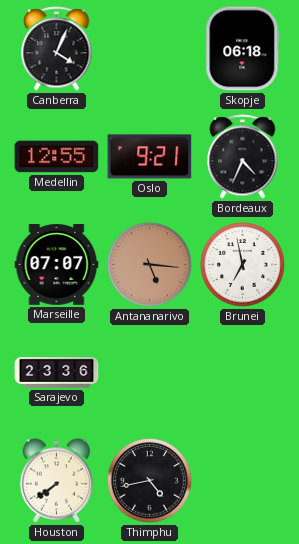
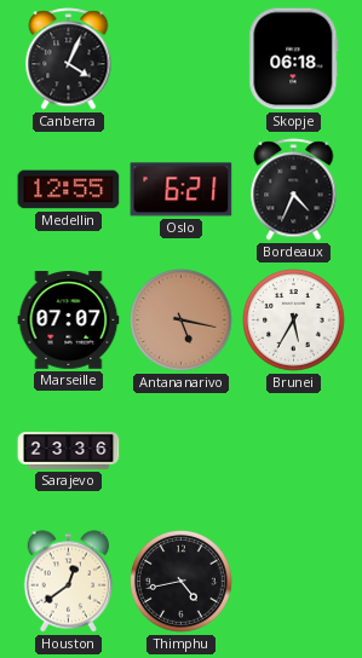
Oslo: 9:21 -> 6:21 (182, 190)
Antananarivo: 5:16 -> 5:17 (182, 321)
Brunei: 6:58 -> 5:35 (294, 321)
Houston: 7:39 -> 12:39 (69, 582)
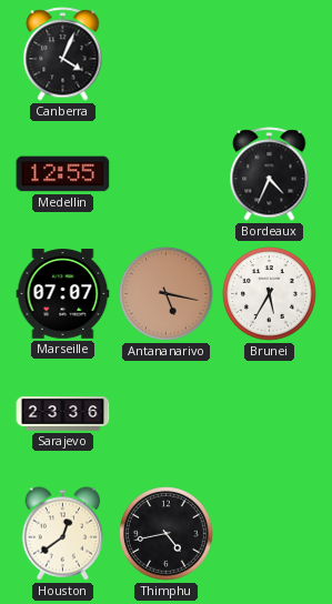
Skopje: 06:18 -> none (294, 59)
Oslo: 6:21 -> none (182, 190)
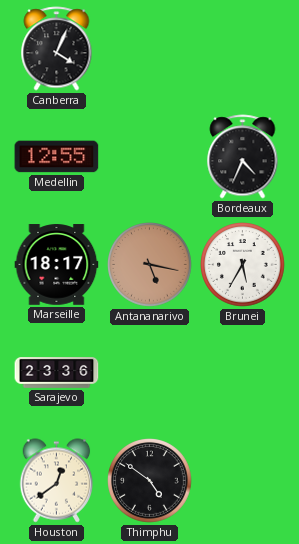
Marseille: 07:07 -> 18:17 (57, 265)
Thimphu: 4:43 -> 4:51 (150, 481)
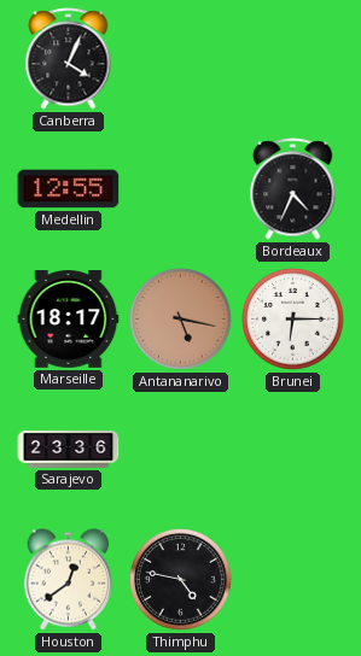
Brunei: 5:35 -> 6:15 (293, 320)
Thimphu: 4:51 -> 4:47 (181, 580)
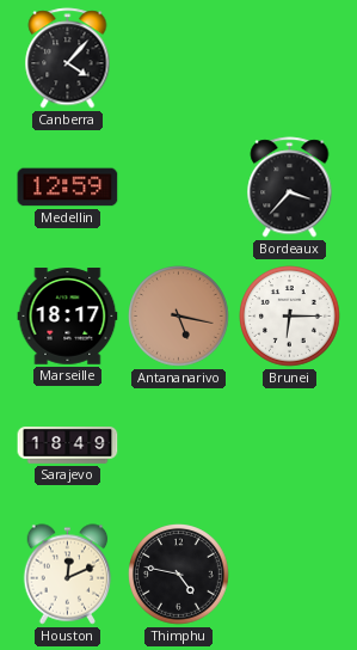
Canberra: 4:04 -> 4:07 (68, 59)
Medellin: 12:55 -> 12:59 (68, 188)
Bordeaux: 4:34 -> 3:37 (290, 188)
Sarajevo: 23:36 -> 18:49 (68, 446)
Houston: 12:39 -> 12:11 (68, 575)
